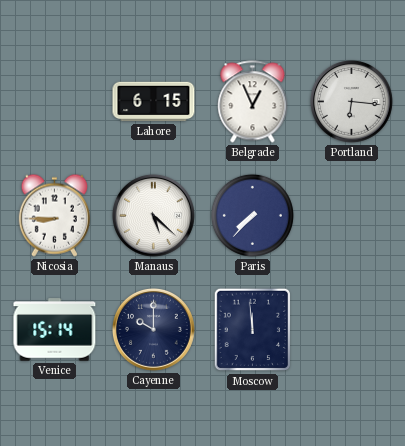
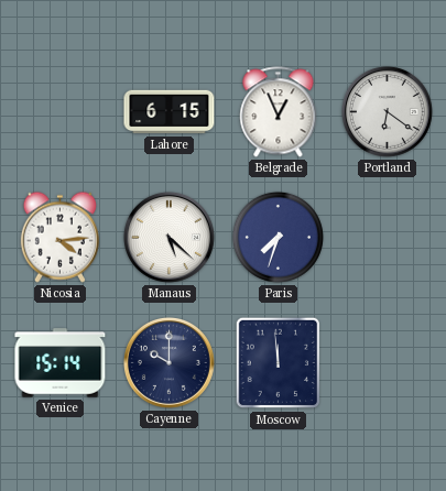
Portland: 6:16 -> 6:21 (387, 111)
Nicosia: 8:45 -> 4:14 (59, 237)
Paris: 7:37 -> 7:33 (278, 237)
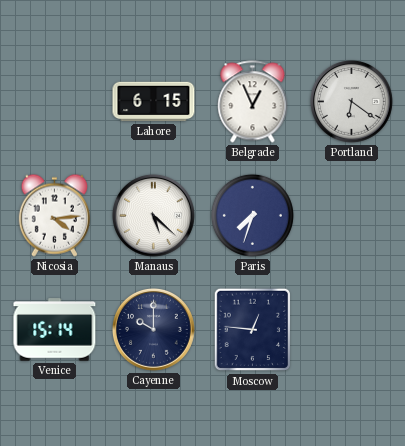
Moscow: 11:59 -> 12:46 (253, 330)
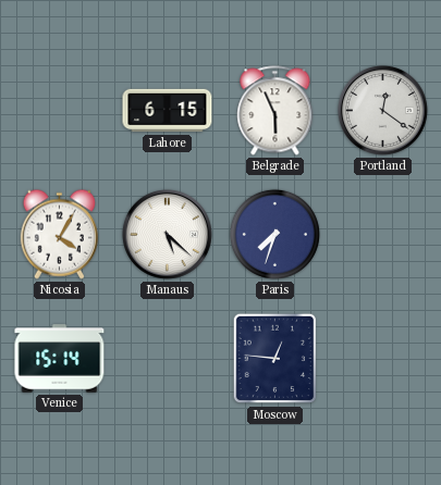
Belgrade: 12:56 -> 5:56 (275, 111)
Portland: 6:21 -> 12:21 (382, 110)
Nicosia: 4:14 -> 4:05 (59, 234)
Cayenne: 10:00 -> none (153, 329)
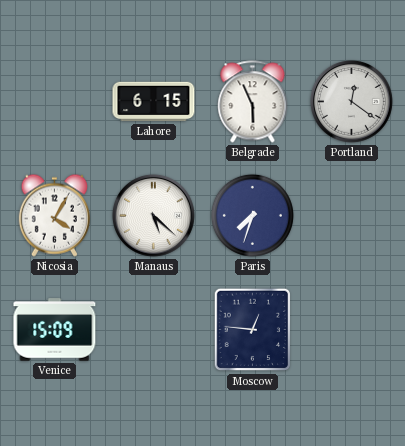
Venice: 15:14 -> 15:09 (55, 330)
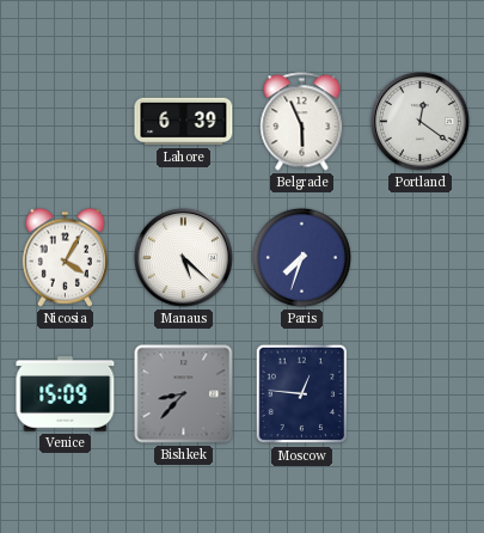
Lahore: 6:15 -> 6:39 (184, 122)
Bishkek: none -> 8:37 (184, 394)
